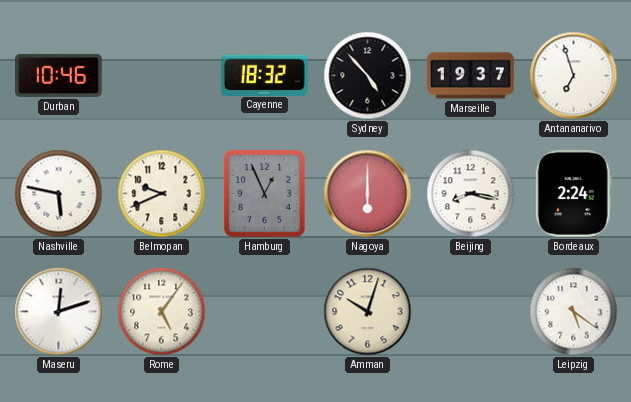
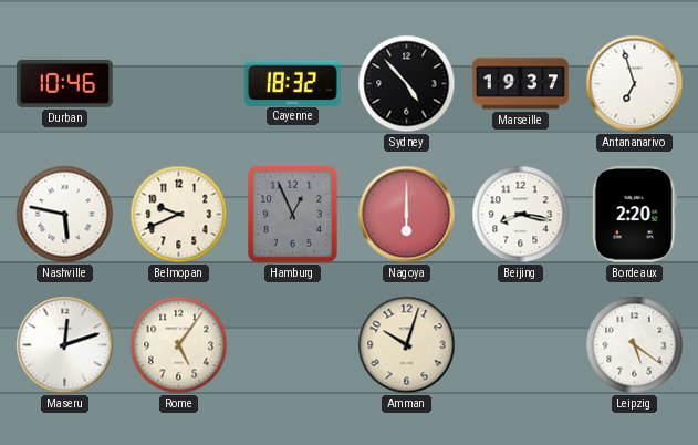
Bordeaux: 2:24 -> 2:20 (634, 214)
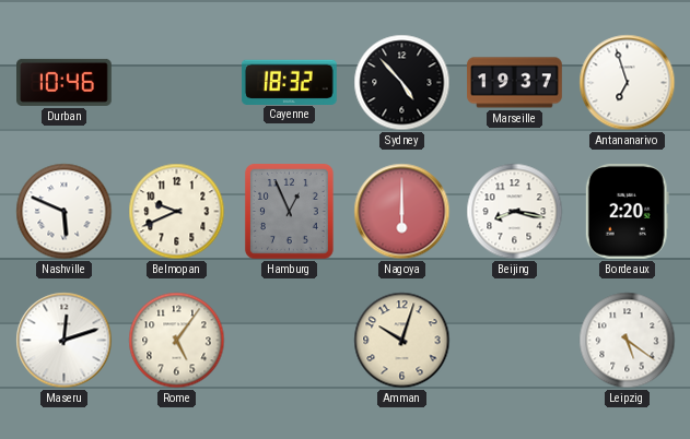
Nashville: 5:47 -> 5:49 (65, 212)
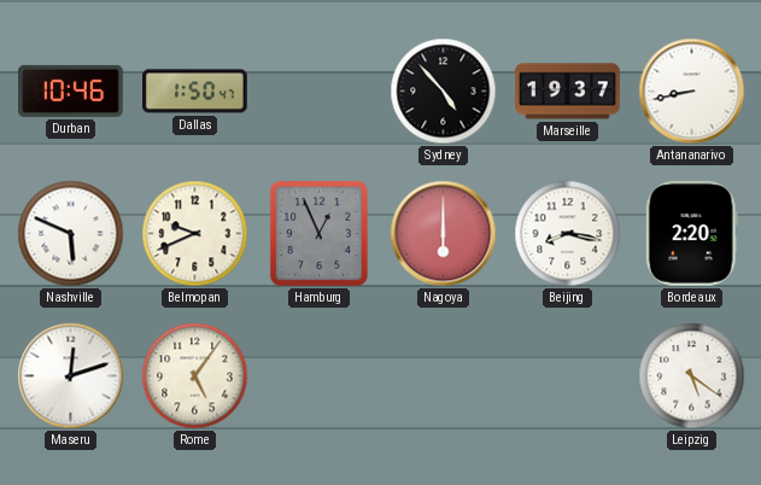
Dallas: none -> 1:50 (195, 92)
Cayenne: 18:32 -> none (290, 82)
Antananarivo: 6:57 -> 8:43 (692, 92)
Amman: 10:03 -> none (402, 341)
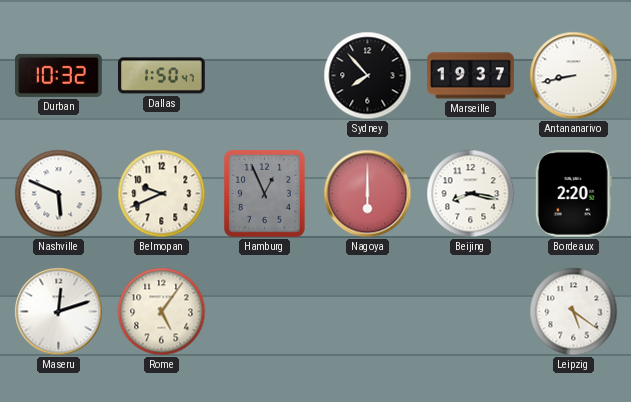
Durban: 10:46 -> 10:32 (59, 75)
Sydney: 4:53 -> 7:53 (368, 76)
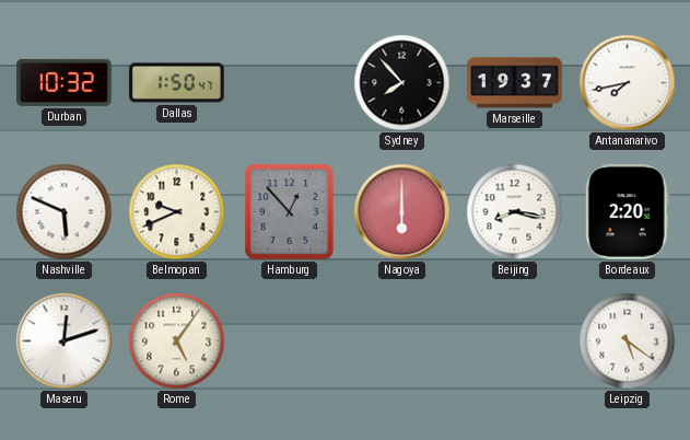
Antananarivo: 8:43 -> 7:43 (628, 83)
Hamburg: 12:56 -> 12:53 (289, 211)
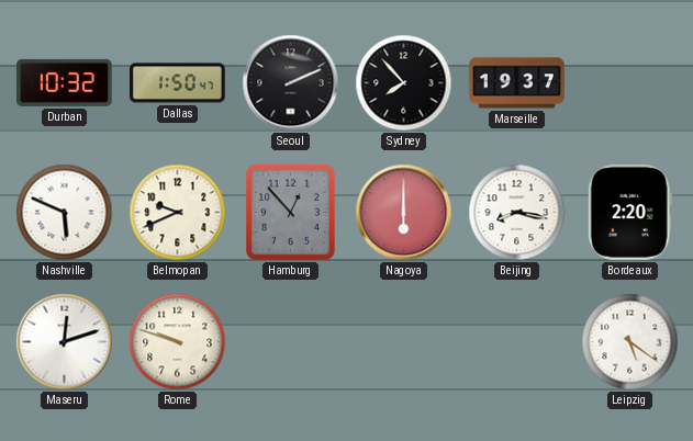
Seoul: none -> 2:11 (291, 83)
Antananarivo: 7:43 -> none (628, 83)
Rome: 5:06 -> 9:48 (178, 342)
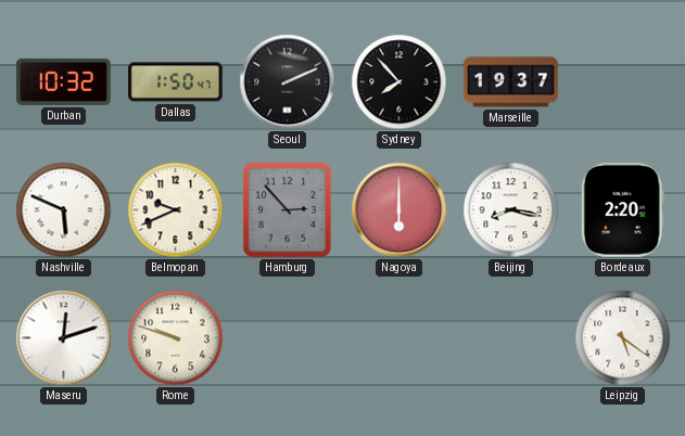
Hamburg: 12:53 -> 2:53 (287, 209)
